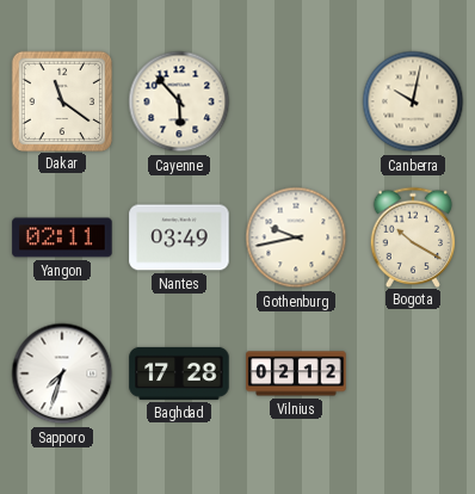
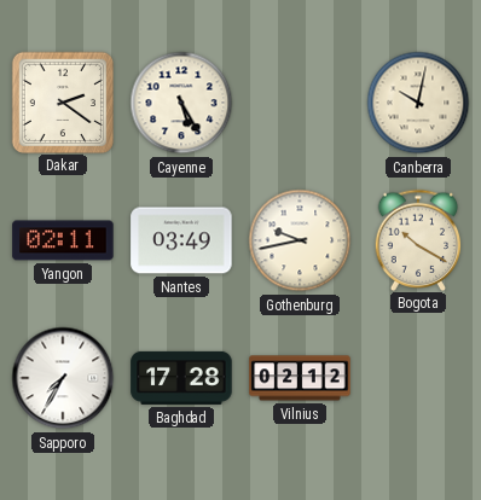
Dakar: 11:21 -> 2:21 (62, 101)
Cayenne: 5:53 -> 5:25 (181, 103)
Sapporo: 7:33 -> 7:35 (63, 378)
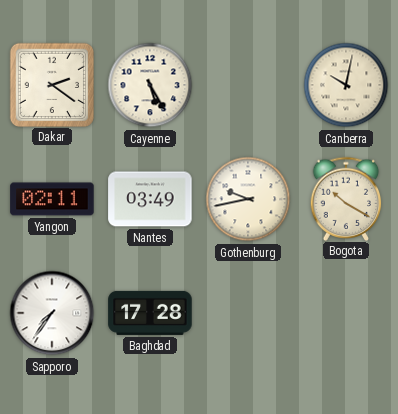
Sapporo: 7:35 -> 7:36 (52, 313)
Vilnius: 02:12 -> none (300, 378)
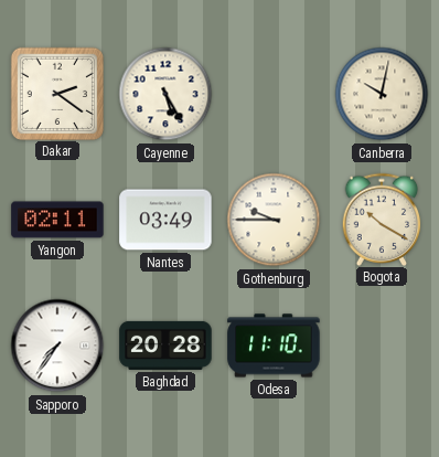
Gothenburg: 9:43 -> 9:45 (274, 220)
Baghdad: 17:28 -> 20:28 (165, 346)
Odesa: none -> 11:10 (274, 346)
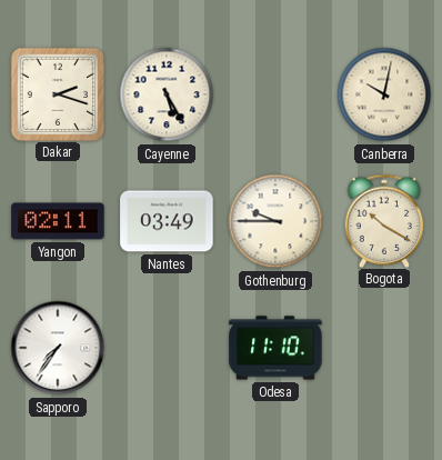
Dakar: 2:21 -> 2:18 (57, 93)
Baghdad: 20:28 -> none (165, 346)
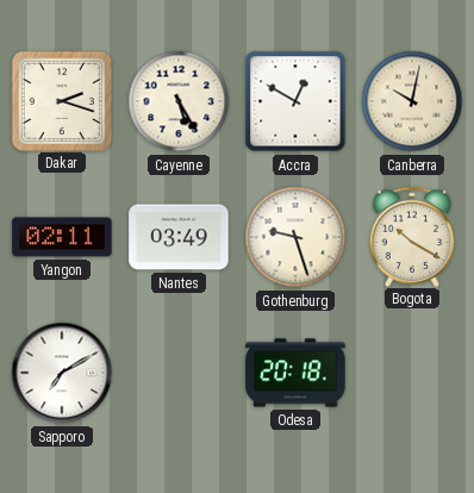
Accra: none -> 12:50 (295, 101)
Gothenburg: 9:45 -> 9:27 (295, 237)
Sapporo: 7:36 -> 7:10 (62, 373)
Odesa: 11:10 -> 20:18 (295, 373)
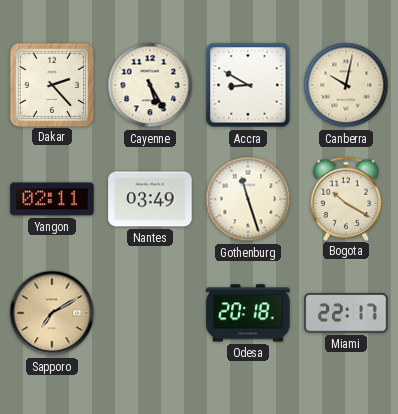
Dakar: 2:18 -> 2:23 (51, 84)
Accra: 12:50 -> 8:50 (248, 85)
Gothenburg: 9:27 -> 11:27 (248, 199)
Sapporo dial: white -> champagne (52, 313)
Miami: none -> 22:17 (346, 313)
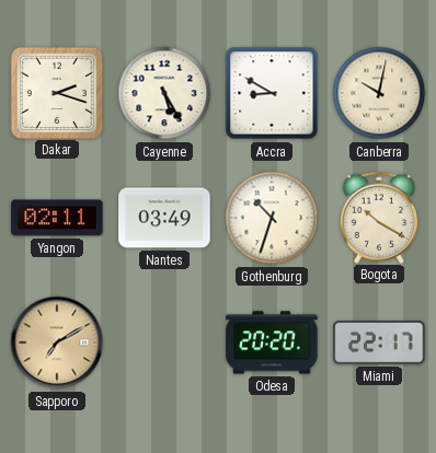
Dakar: 2:23 -> 2:18 (56, 92)
Gothenburg: 11:27 -> 10:33 (272, 218)
Odesa: 20:18 -> 20:20 (272, 342)
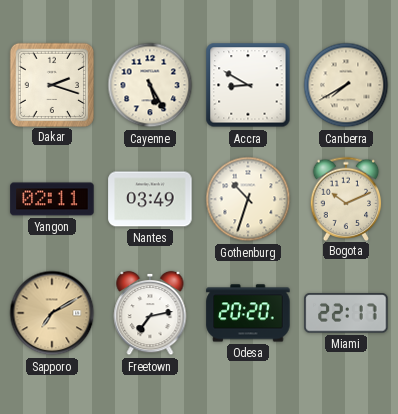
Canberra: 10:02 -> 7:40 (346, 85)
Bogota: 10:20 -> 10:11 (346, 198)
Freetown: none -> 7:13 (150, 313)
